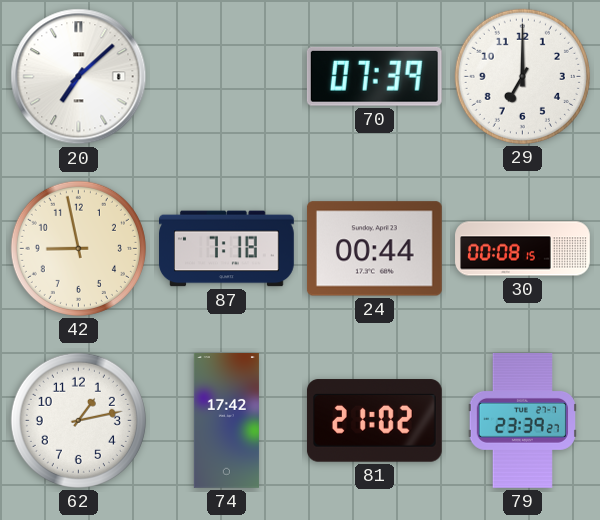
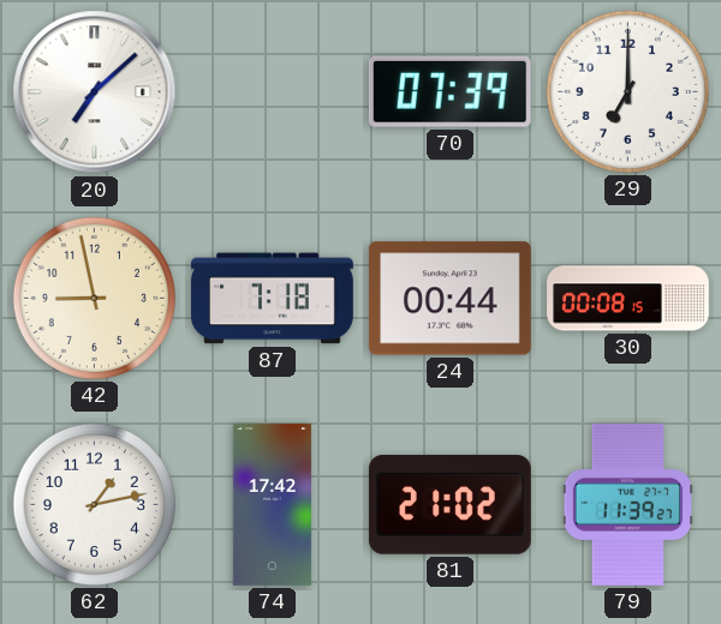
79: 23:39 -> 11:39 (627, 505)
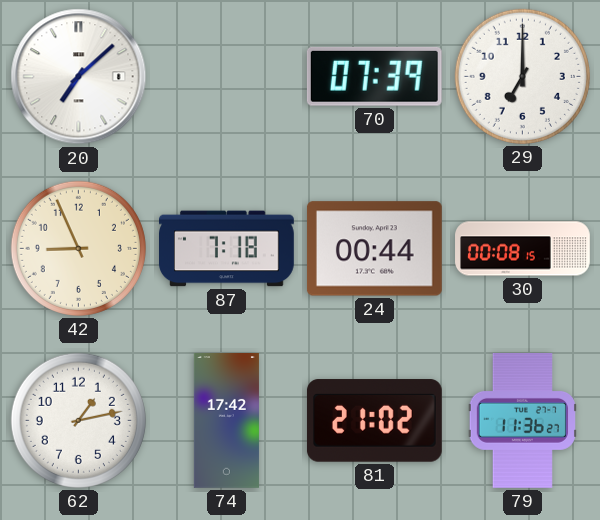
42: 8:58 -> 8:56 (78, 248)
79: 11:39 -> 11:36 (522, 421)
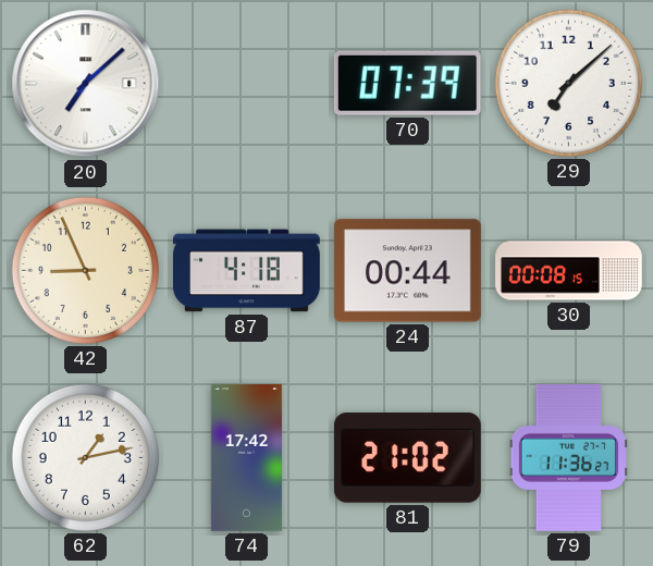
29: 7:00 -> 7:08 (568, 83)
87: 7:18 -> 4:18 (247, 271)
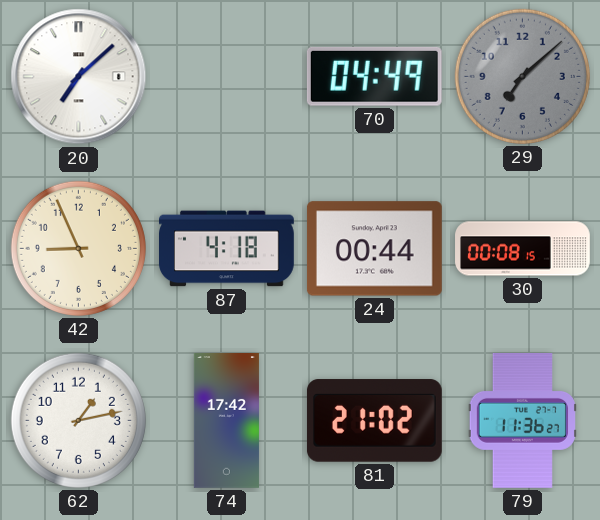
70: 07:39 -> 04:49 (374, 76)
29 dial: white -> grey (522, 76)
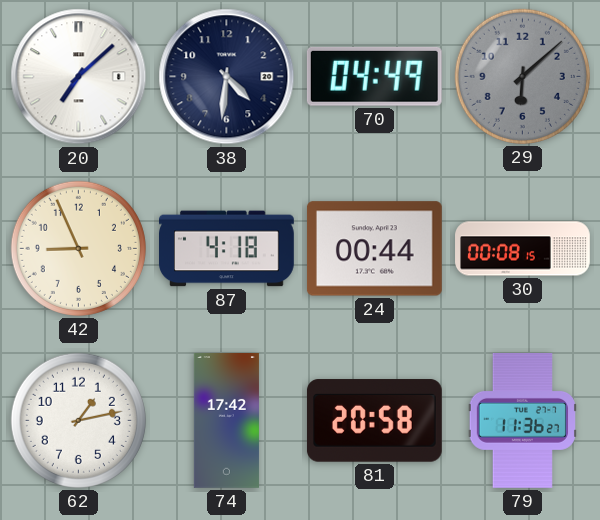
38: none -> 4:31 (227, 77)
29: 7:08 -> 6:08 (522, 76)
81: 21:02 -> 20:58 (374, 421)
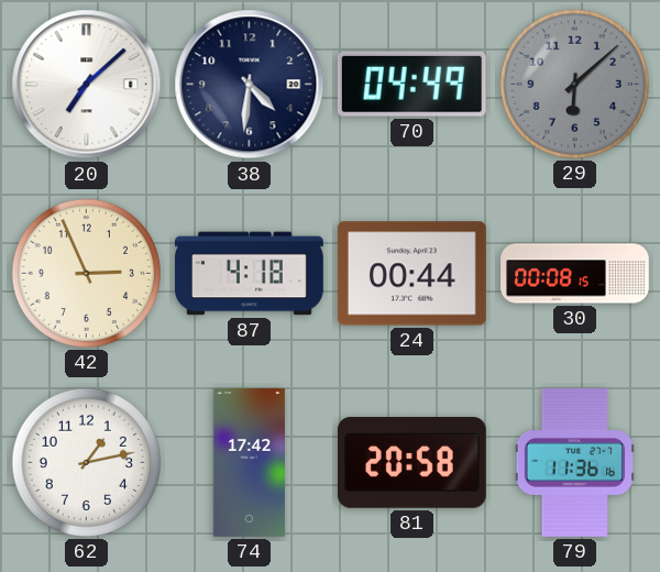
42: 8:56 -> 2:56 (86, 273)
79: 11:36:27 -> 11:36:16 (574, 463)
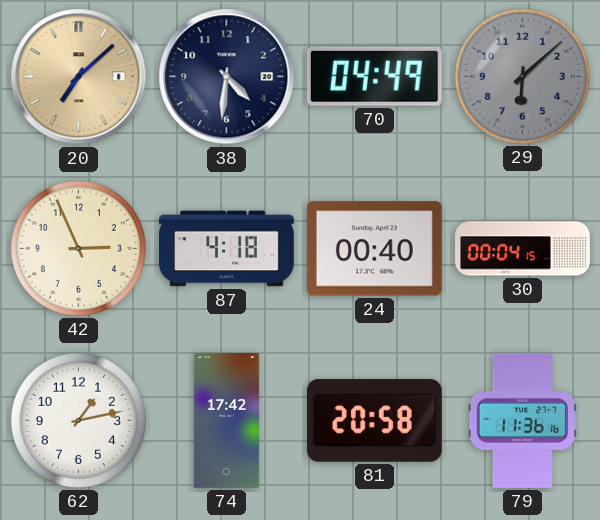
20 dial: white -> champagne (79, 77)
24: 00:44 -> 00:40 (374, 249)
30: 00:08 -> 00:04 (523, 249)
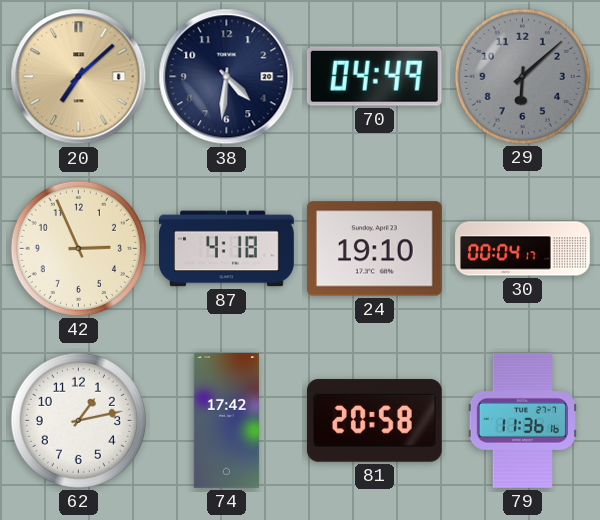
24: 00:40 -> 19:10 (374, 249)
30: 00:04:15 -> 00:04:17 (523, 249)
